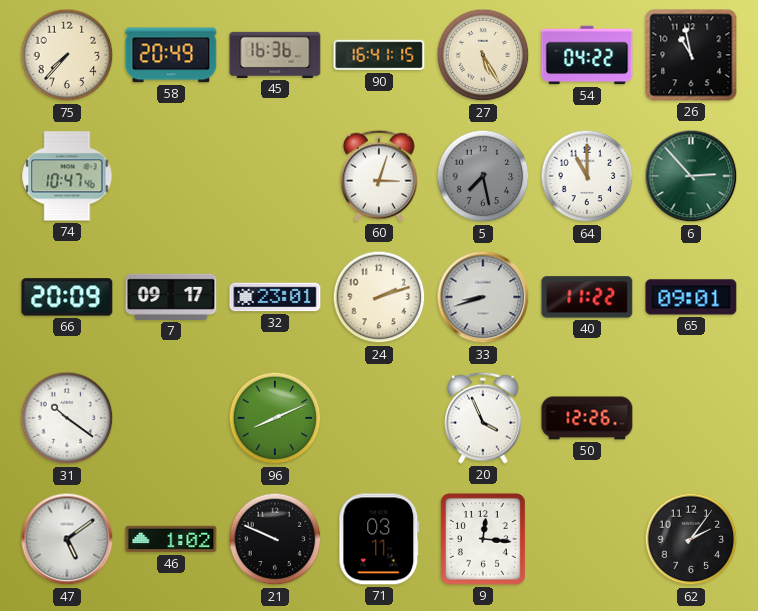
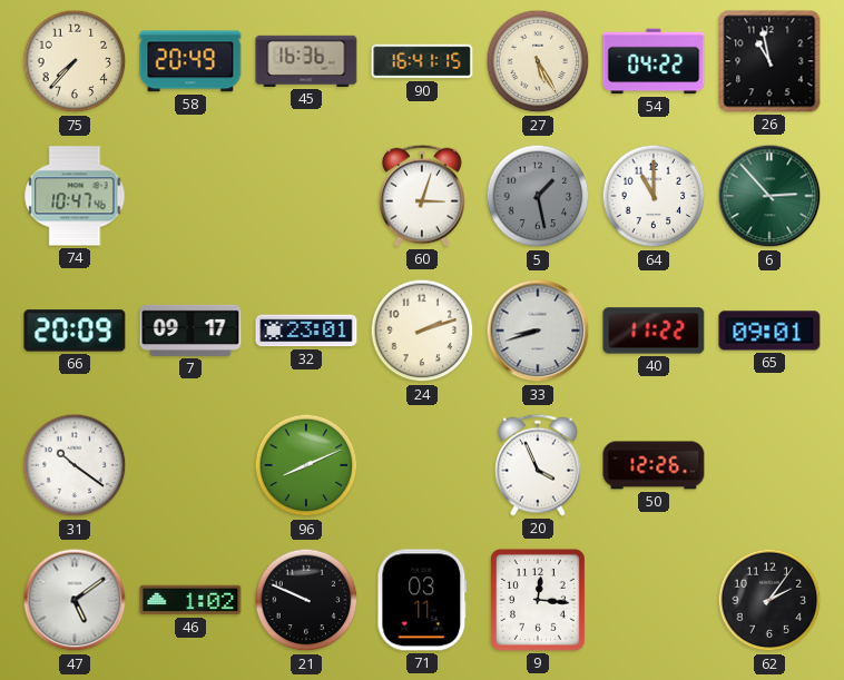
5: 7:28 -> 1:28 (538, 196)
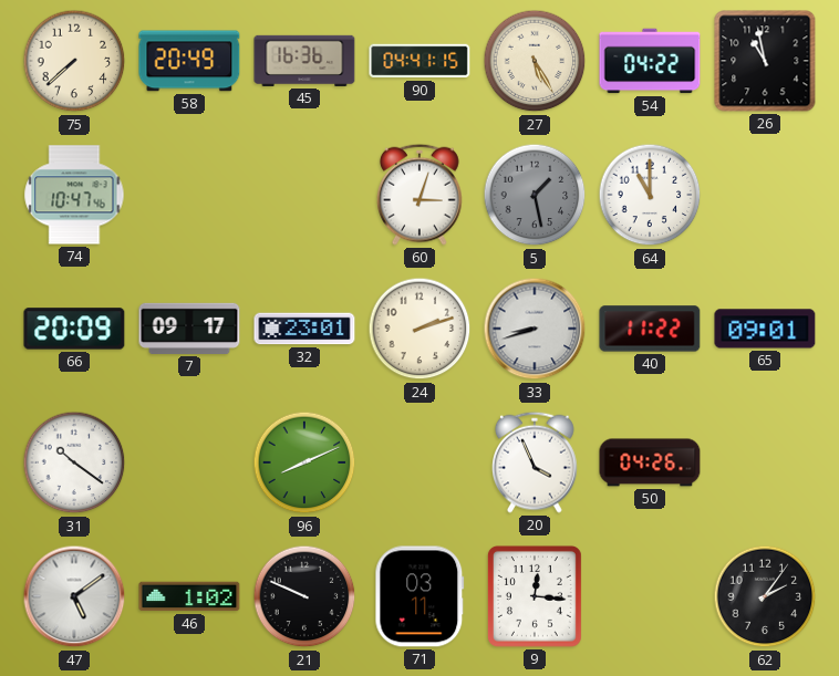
75: 7:37 -> 7:38 (74, 61)
90: 16:41 -> 04:41 (419, 61)
6: 2:53 -> none (769, 196)
50: 12:26 -> 04:26 (650, 462)
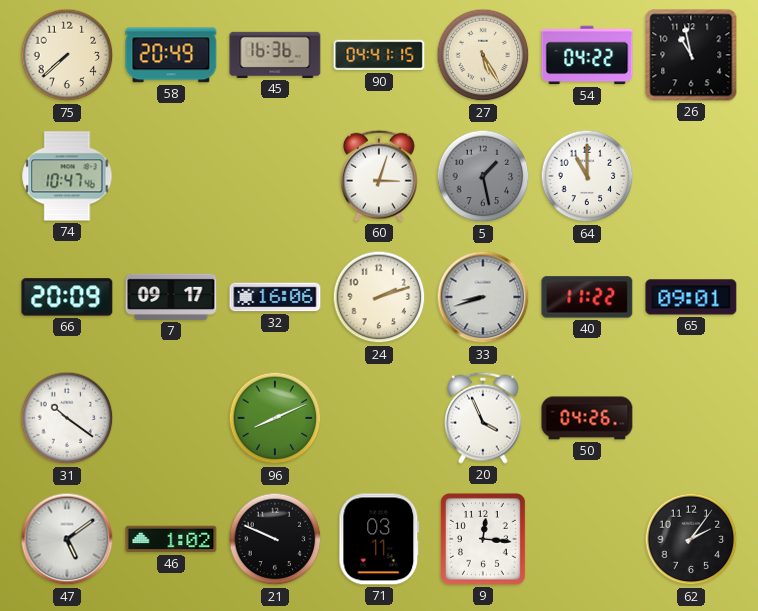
32: 23:01 -> 16:06 (275, 297)
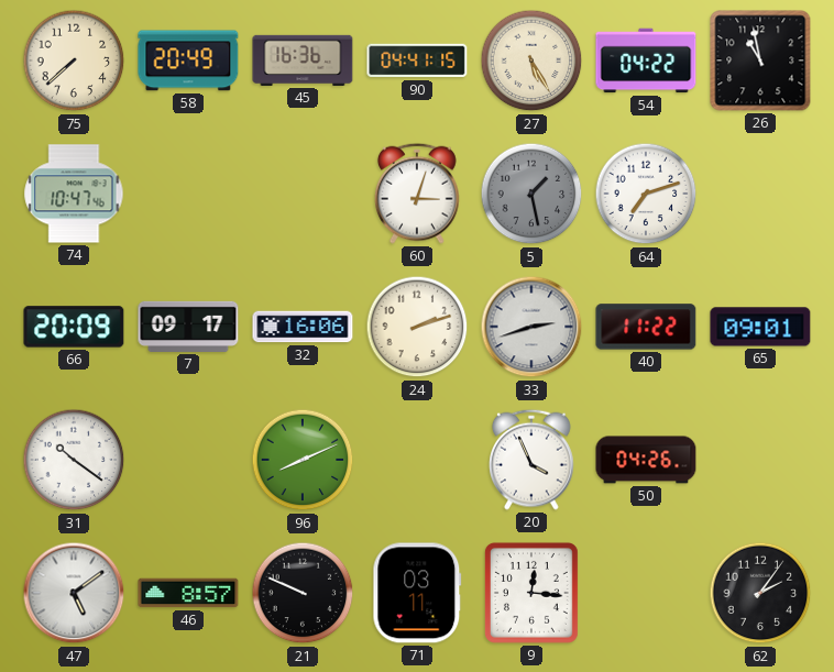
64: 11:00 -> 7:12 (646, 194)
33: 8:42 -> 2:42 (531, 327)
46: 1:02 -> 8:57 (188, 593)
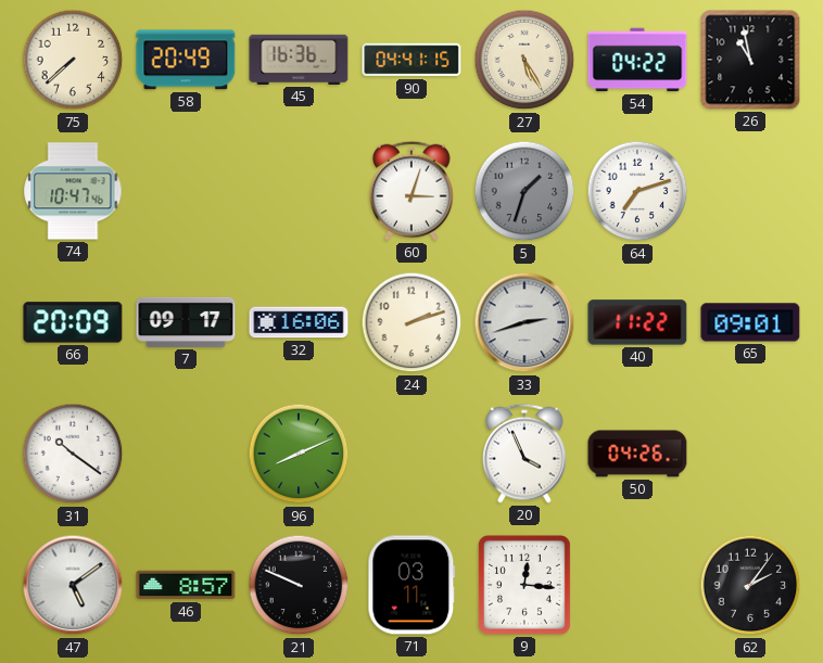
5: 1:28 -> 1:33 (524, 191)
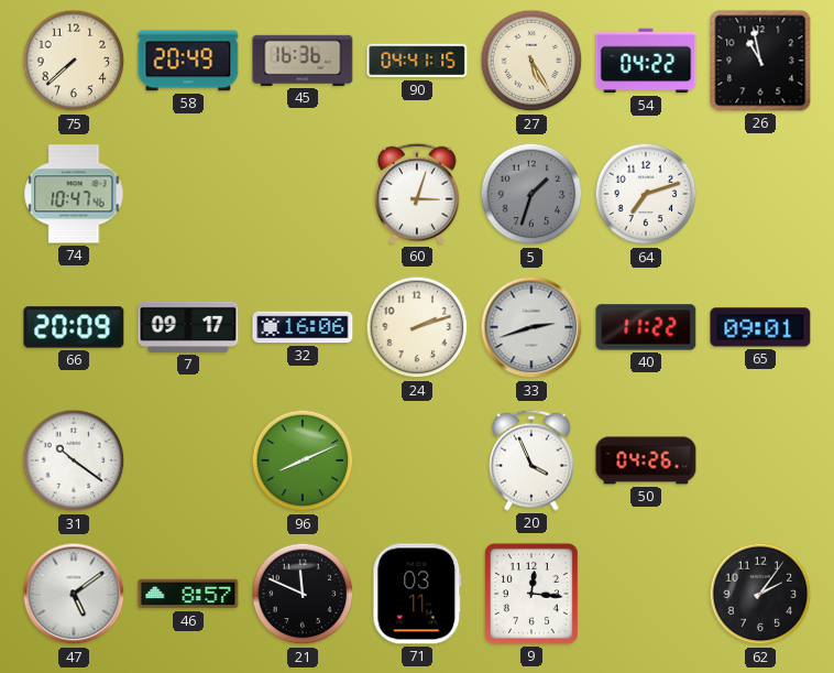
21: 9:49 -> 11:49 (303, 594)
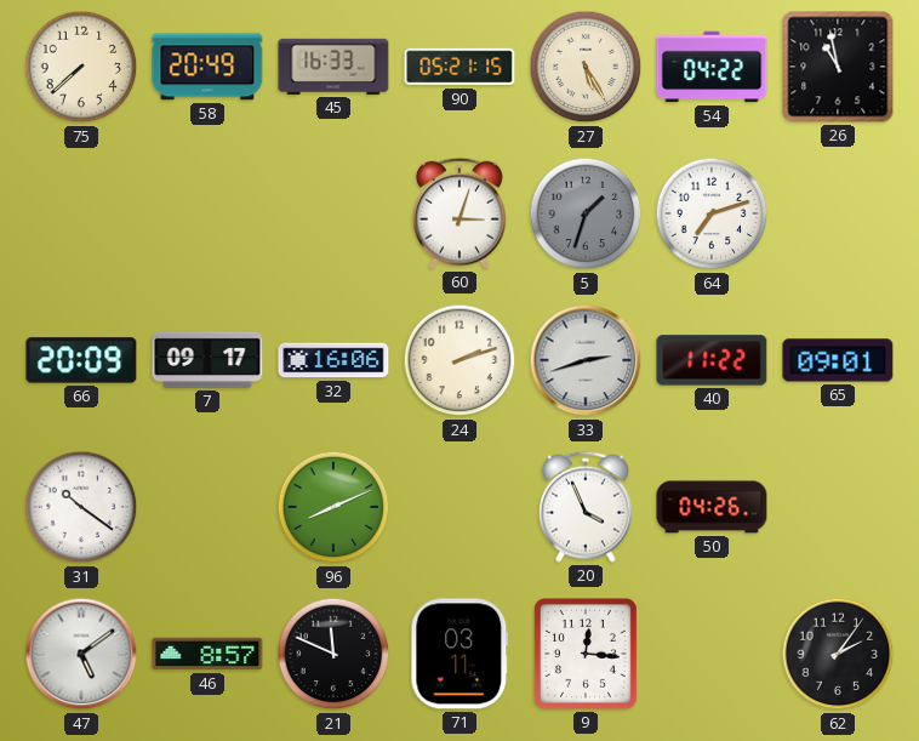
45: 16:36 -> 16:33 (333, 67)
90: 04:41 -> 05:21 (459, 67)
74: 10:47 -> none (74, 194)
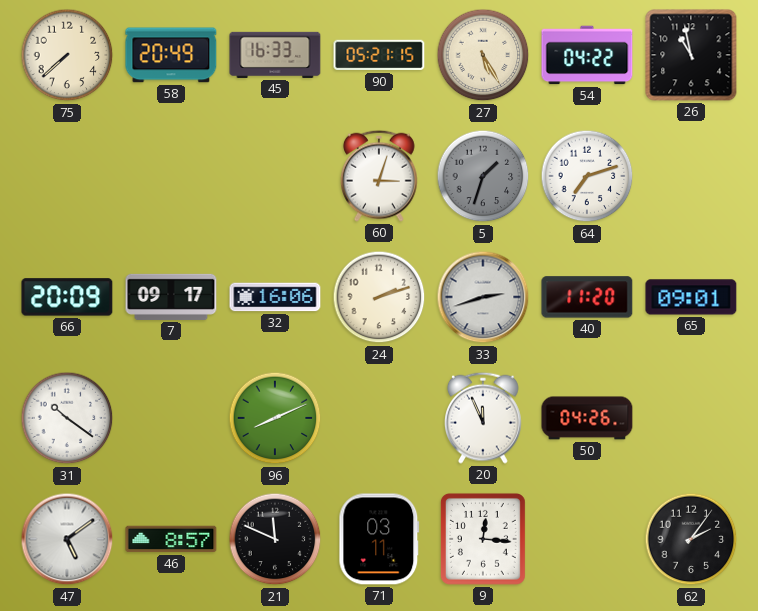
40: 11:22 -> 11:20 (587, 297)
20: 3:56 -> 11:56 (484, 418)
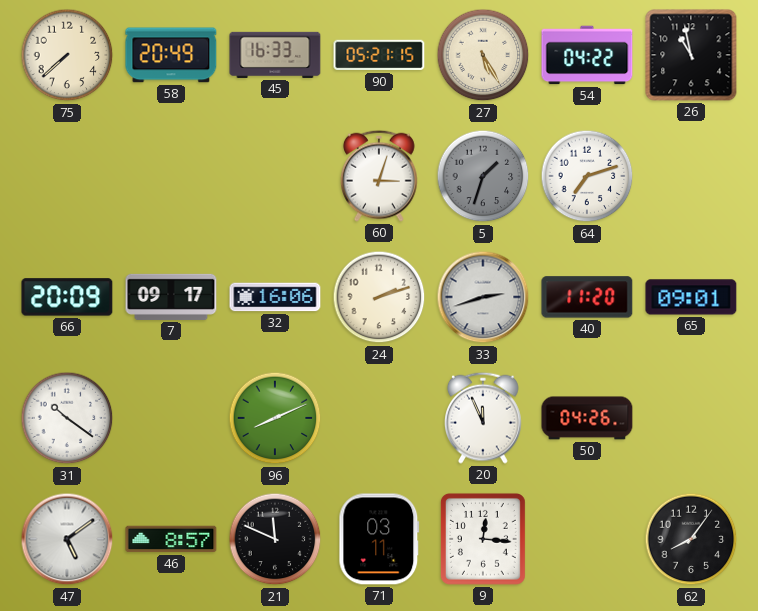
62: 2:06 -> 8:06 (691, 539)
